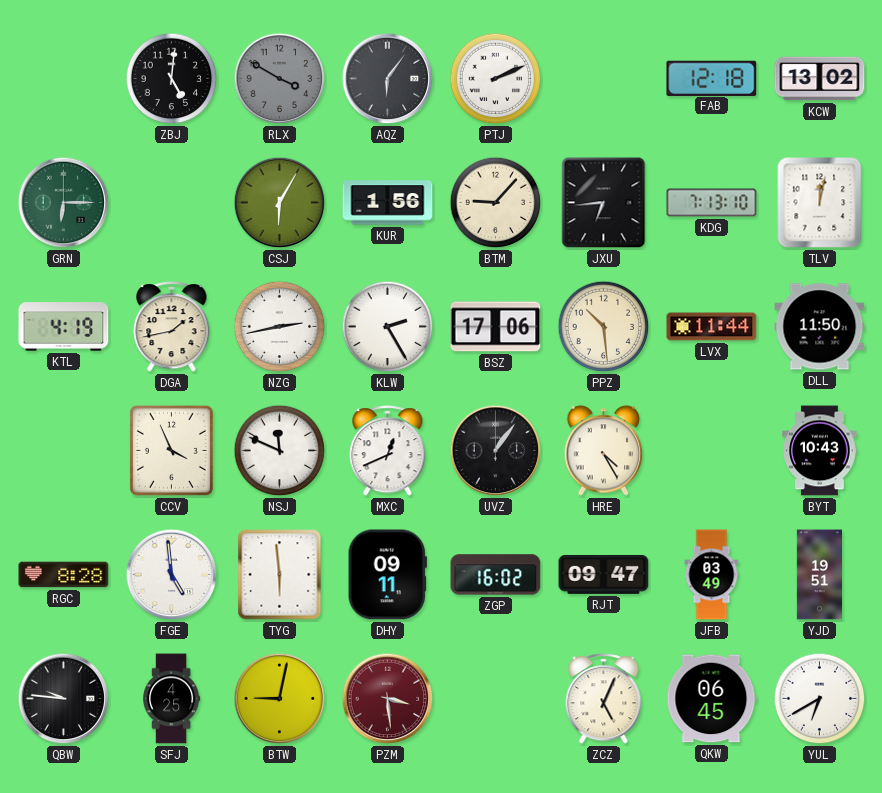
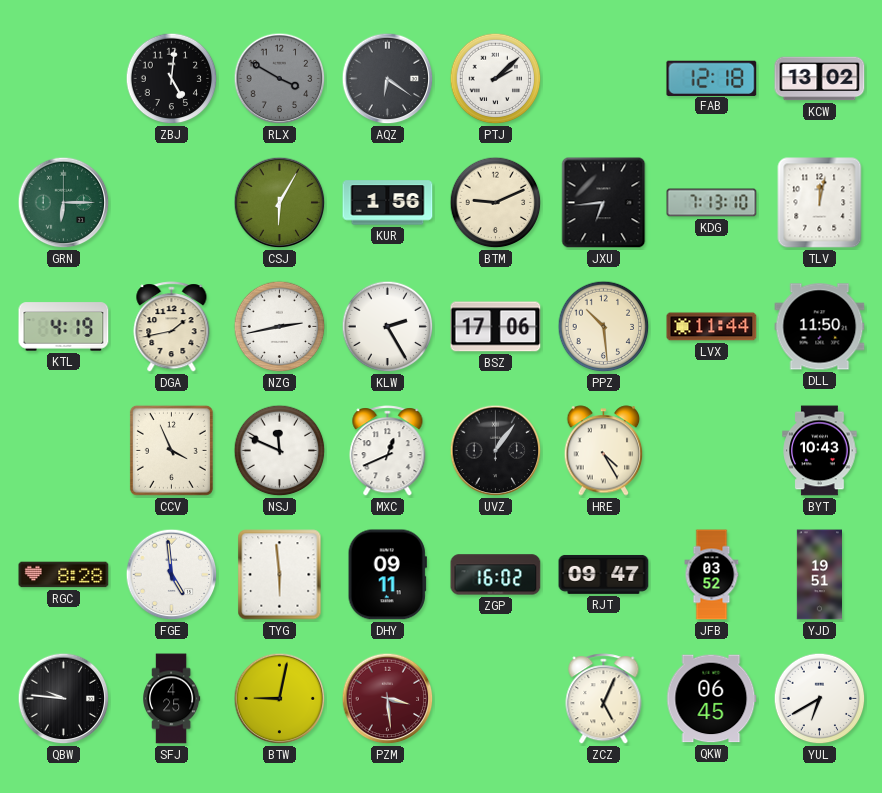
AQZ: 6:06 -> 6:21 (388, 79)
PTJ: 2:11 -> 2:08 (496, 79)
BTM: 9:07 -> 9:11 (496, 203)
JFB: 03:49 -> 03:52 (712, 575)
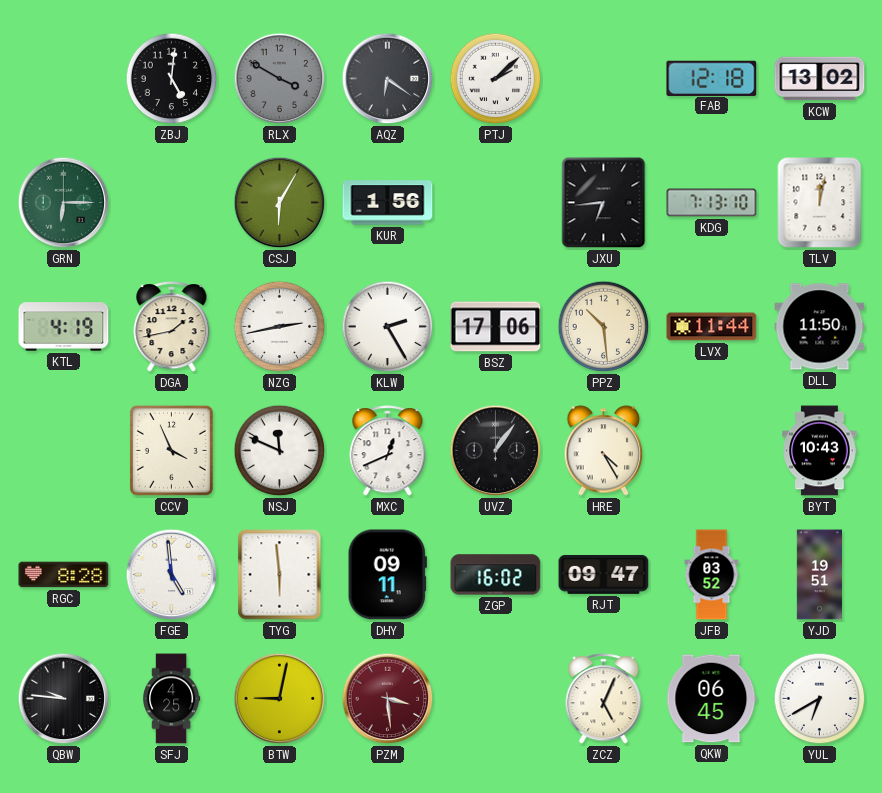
BTM: 9:11 -> none (496, 203)
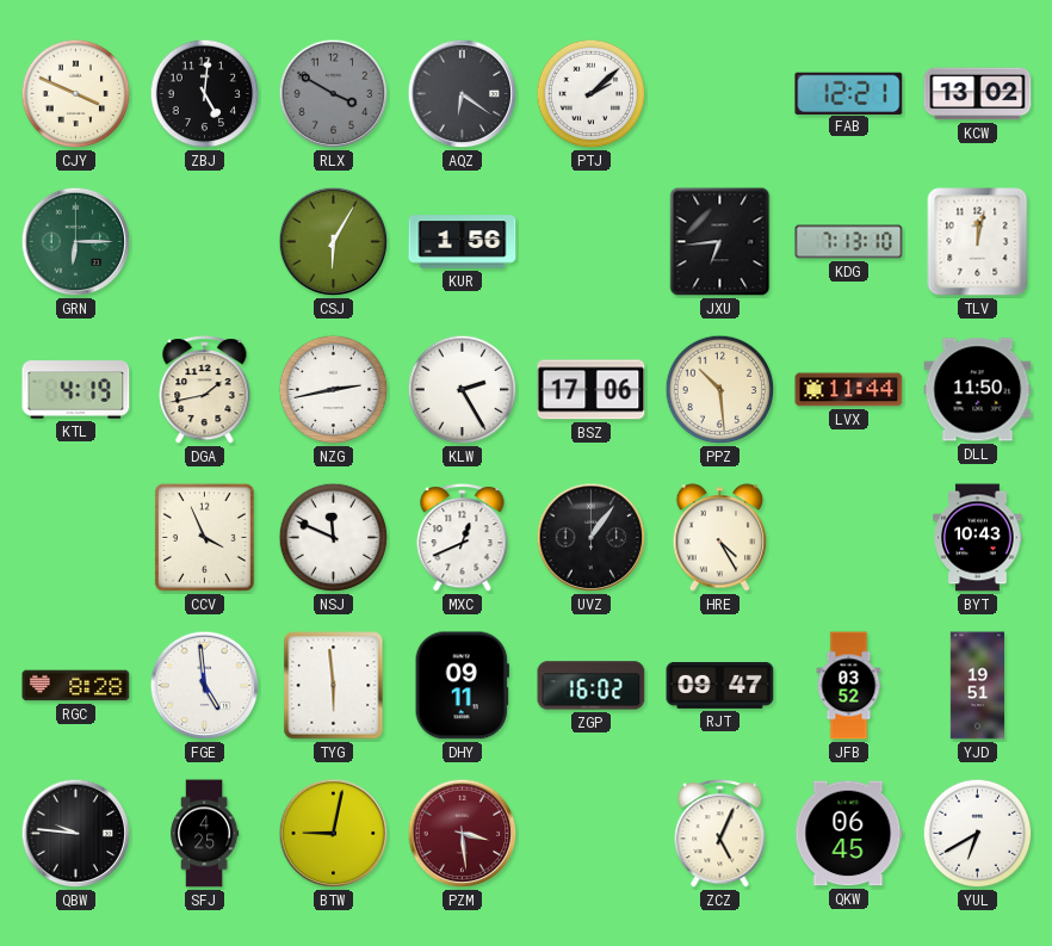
CJY: none -> 3:49 (76, 94)
FAB: 12:18 -> 12:21 (849, 93)
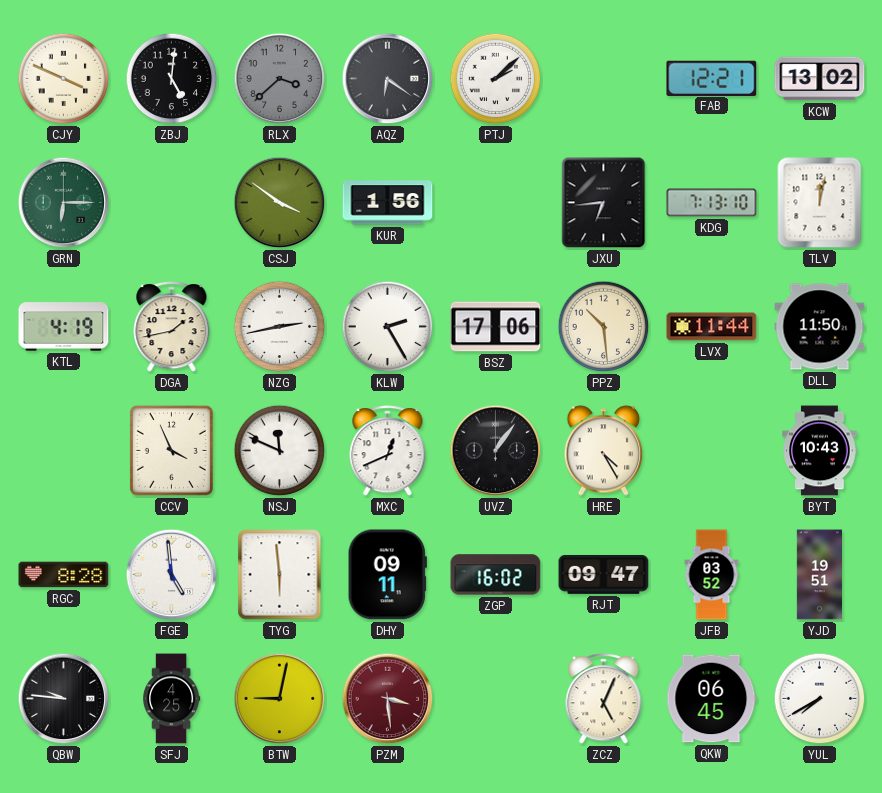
RLX: 3:50 -> 3:38 (280, 79)
CSJ: 6:05 -> 3:51 (280, 203)
YUL: 6:40 -> 7:40 (820, 699)
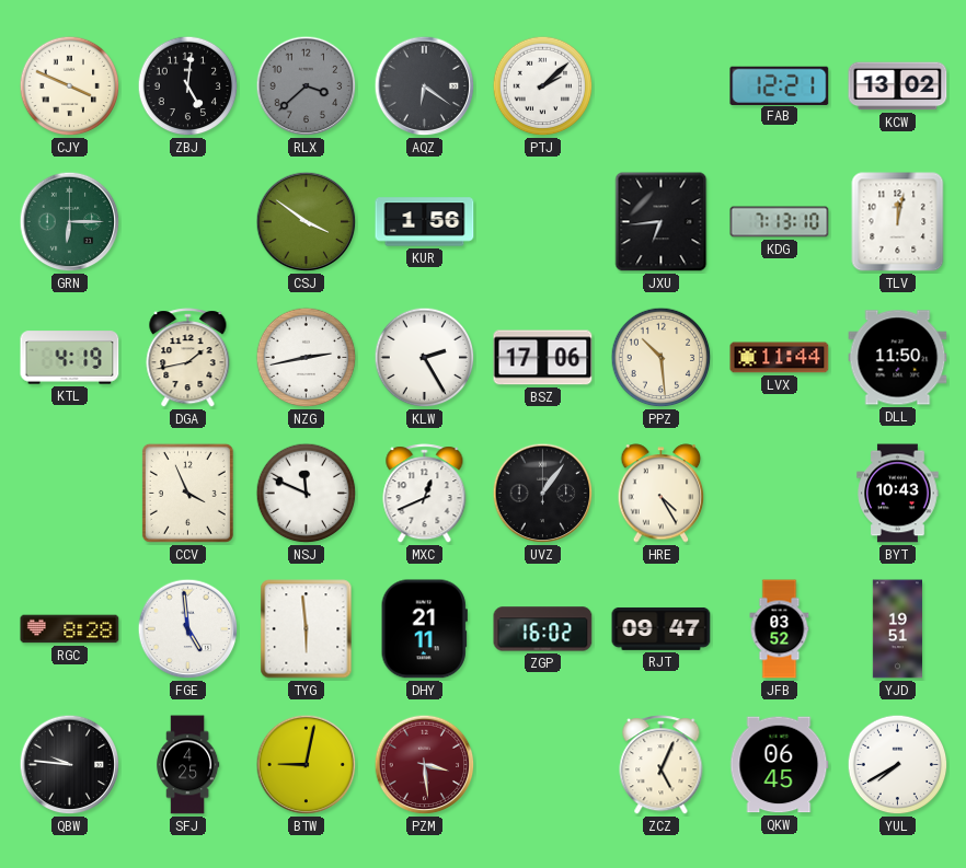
DHY: 09:11 -> 21:11 (424, 629)
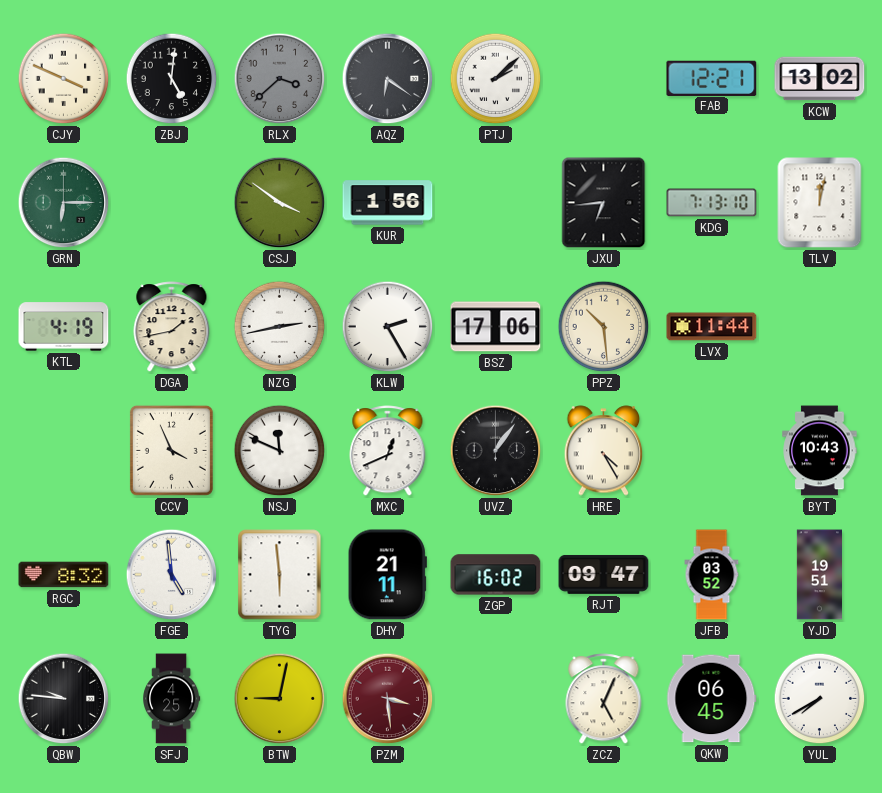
DLL: 11:50 -> none (898, 358)
RGC: 8:28 -> 8:32 (64, 575)
